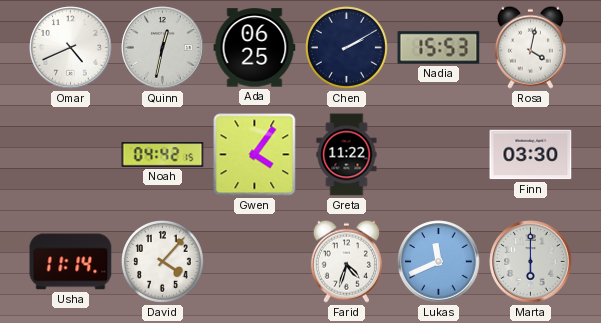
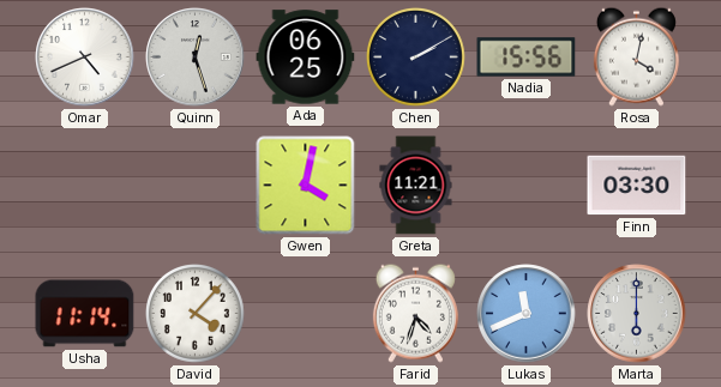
Quinn: 12:32 -> 12:27 (196, 58)
Nadia: 15:53 -> 15:56 (527, 58)
Noah: 04:42 -> none (163, 155)
Gwen: 4:06 -> 4:02 (306, 186)
Greta: 11:22 -> 11:21 (416, 186)
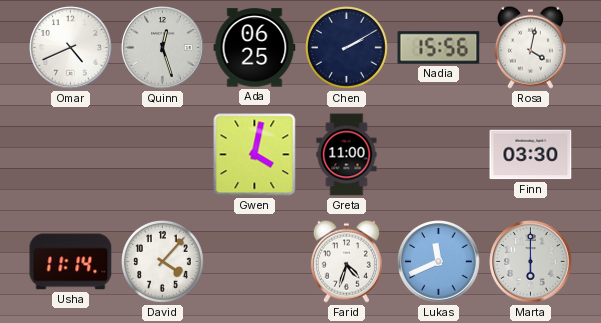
Greta: 11:21 -> 11:00 (347, 155)
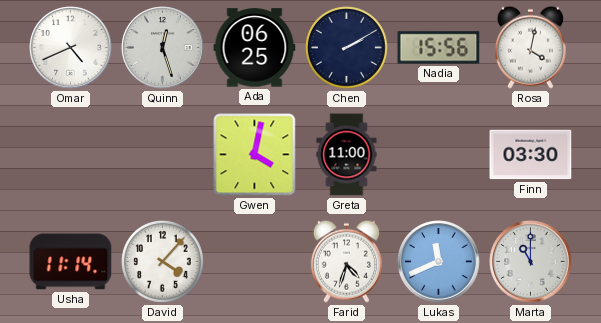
Marta: 6:00 -> 11:00 (531, 262)
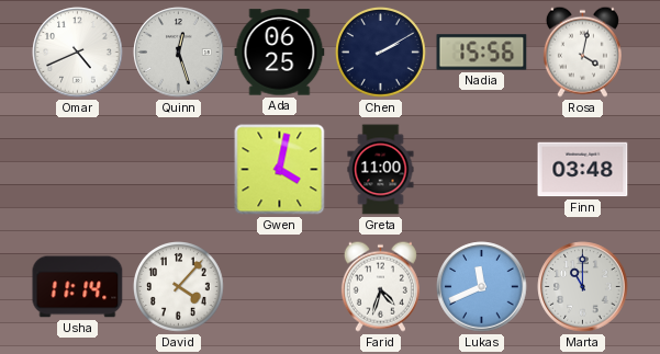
Finn: 03:30 -> 03:48 (583, 170)
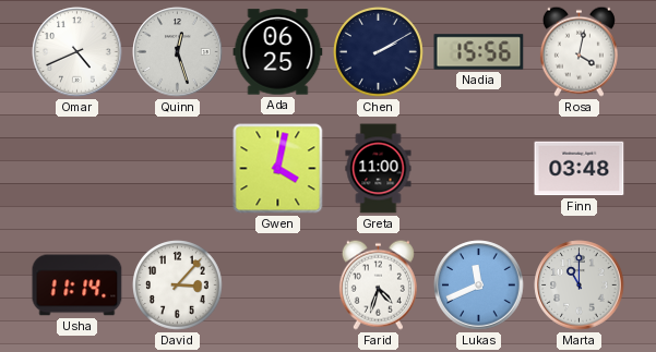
David: 4:07 -> 3:07 (178, 286)
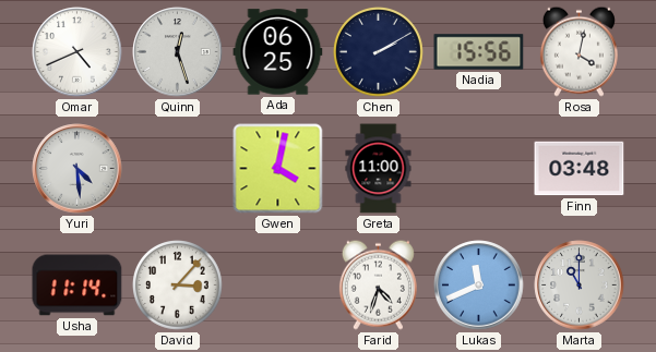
Yuri: none -> 4:29 (77, 169)
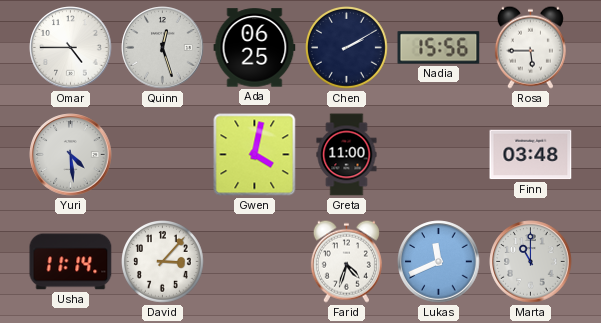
Omar: 4:41 -> 4:45 (71, 48)
Rosa: 4:02 -> 5:45 (530, 47)
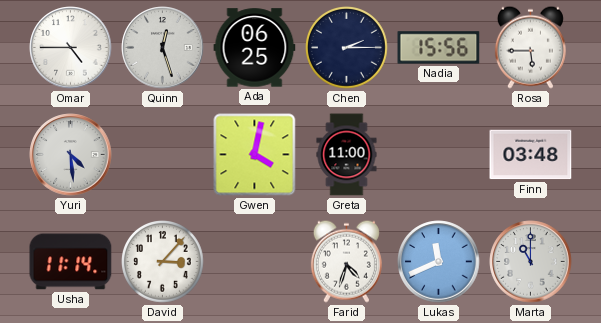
Chen: 2:10 -> 2:15 (347, 48)
